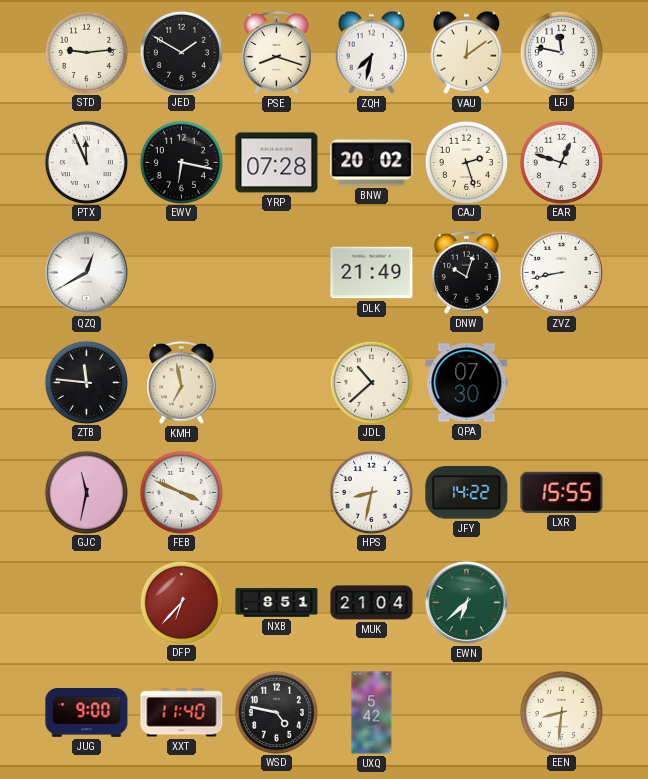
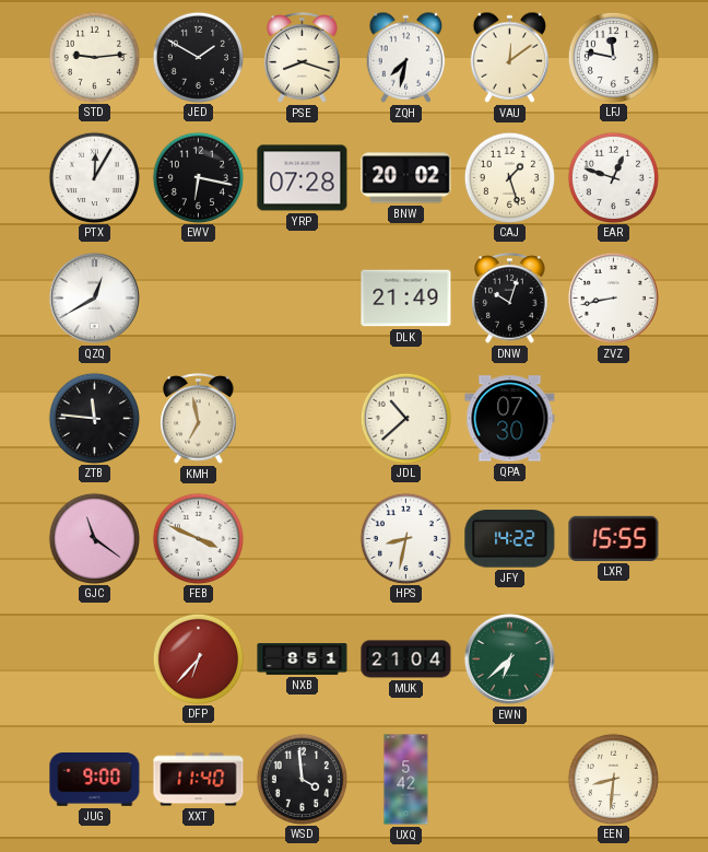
PTX: 11:56 -> 12:05 (94, 177)
CAJ: 2:27 -> 1:27 (509, 177)
GJC: 11:32 -> 11:21 (94, 538)
WSD: 4:47 -> 3:59 (302, 779)
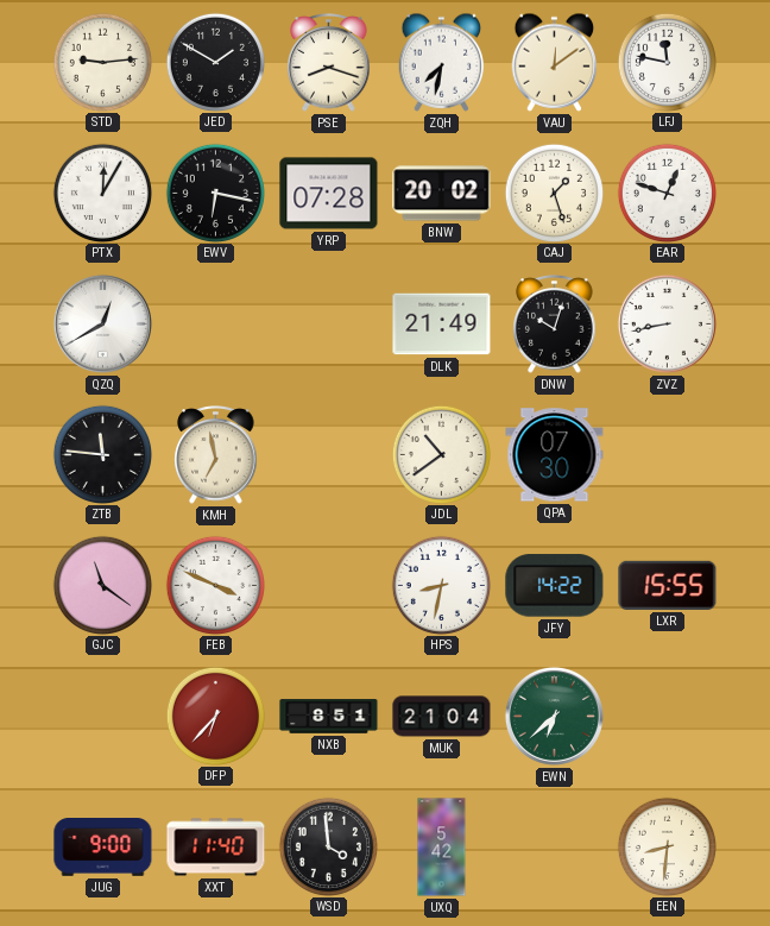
JDL: 10:38 -> 10:39 (441, 454)
